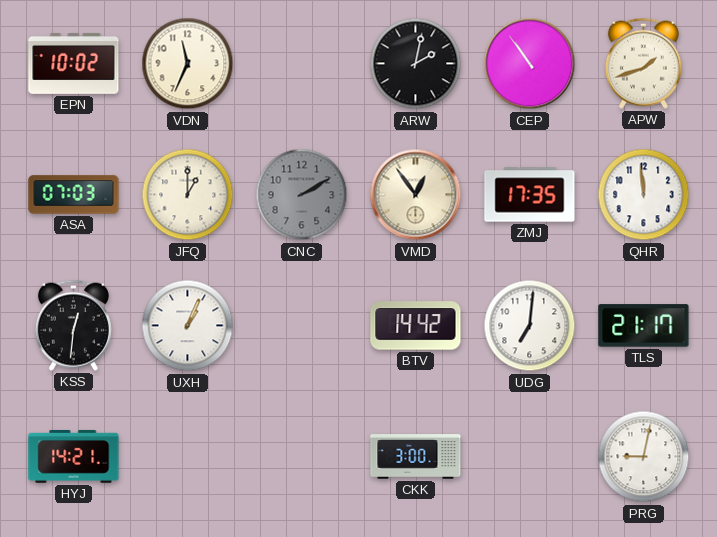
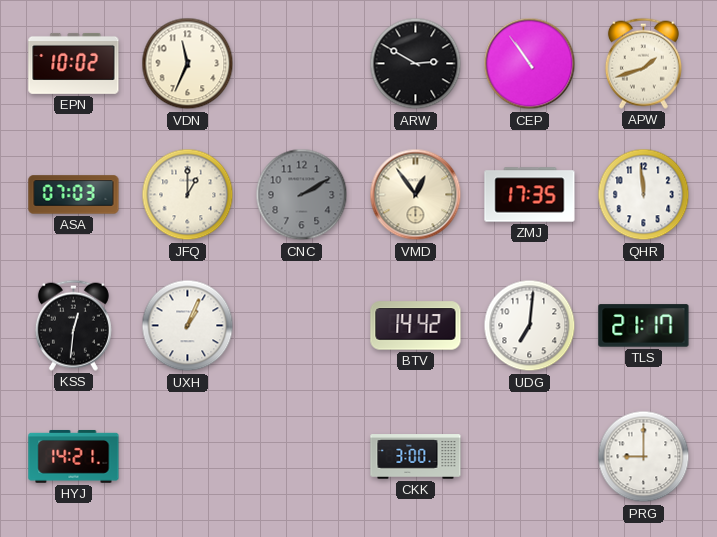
ARW: 2:02 -> 2:50 (416, 64)
PRG: 9:02 -> 9:00 (644, 457)
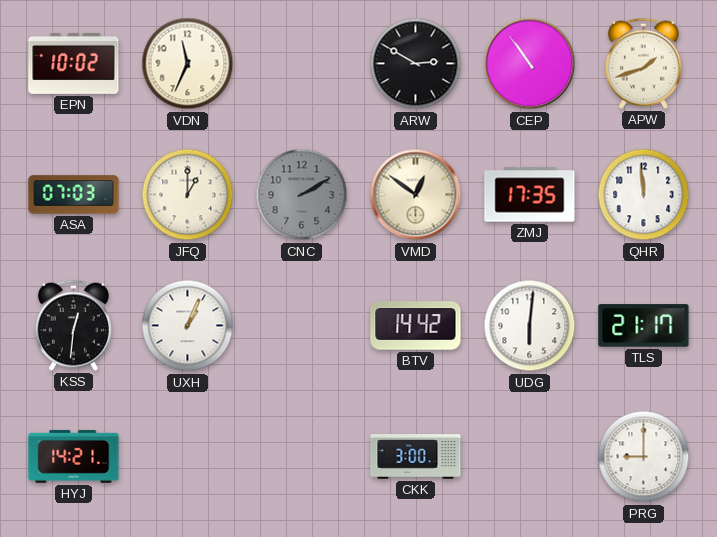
VMD: 12:54 -> 12:51 (416, 195)
UDG: 7:01 -> 6:01 (530, 326)
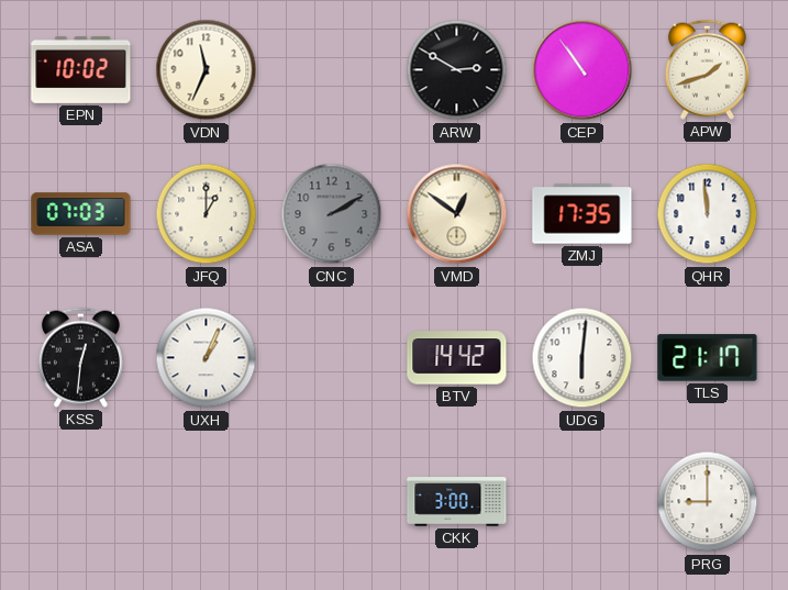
HYJ: 14:21 -> none (74, 456)
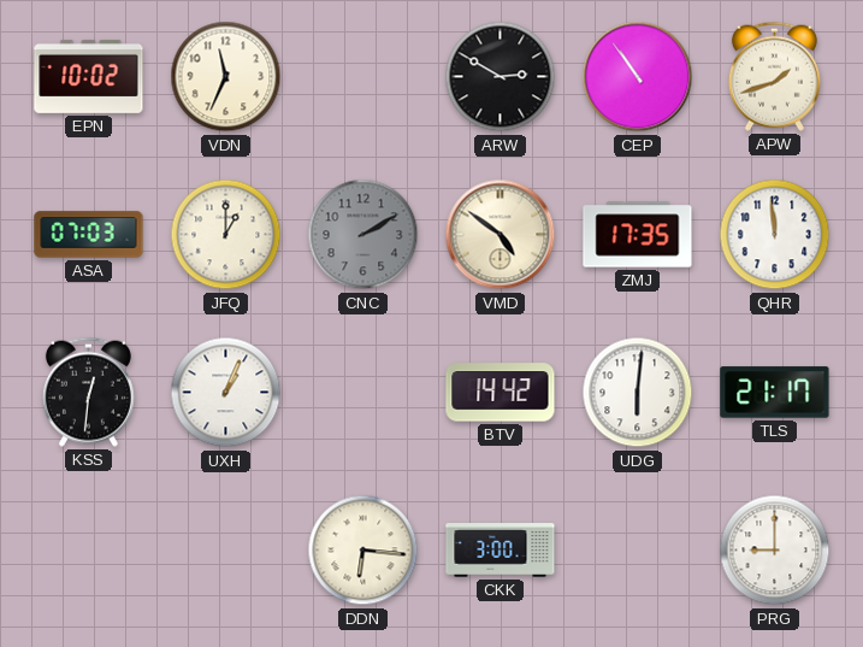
VMD: 12:51 -> 4:51 (501, 235)
DDN: none -> 6:16 (363, 551)
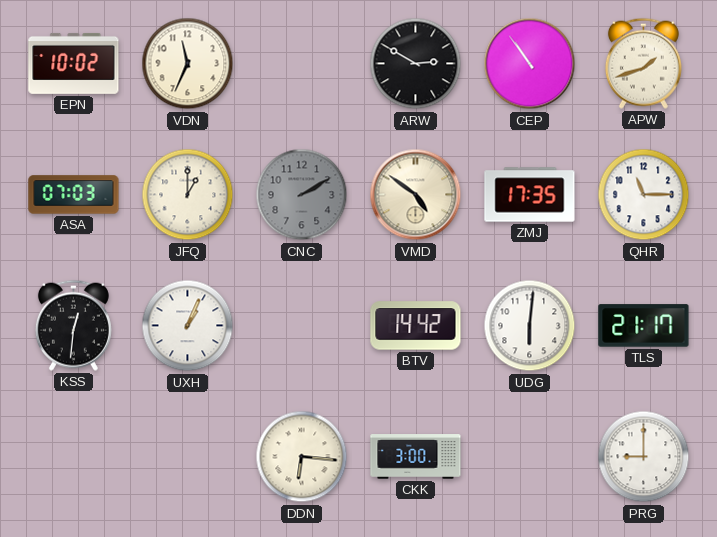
QHR: 11:59 -> 11:15 (644, 195)
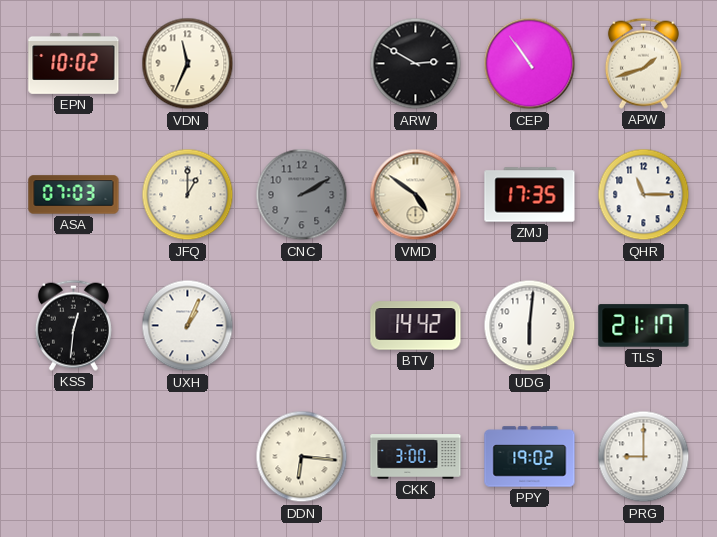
PPY: none -> 19:02 (530, 457)
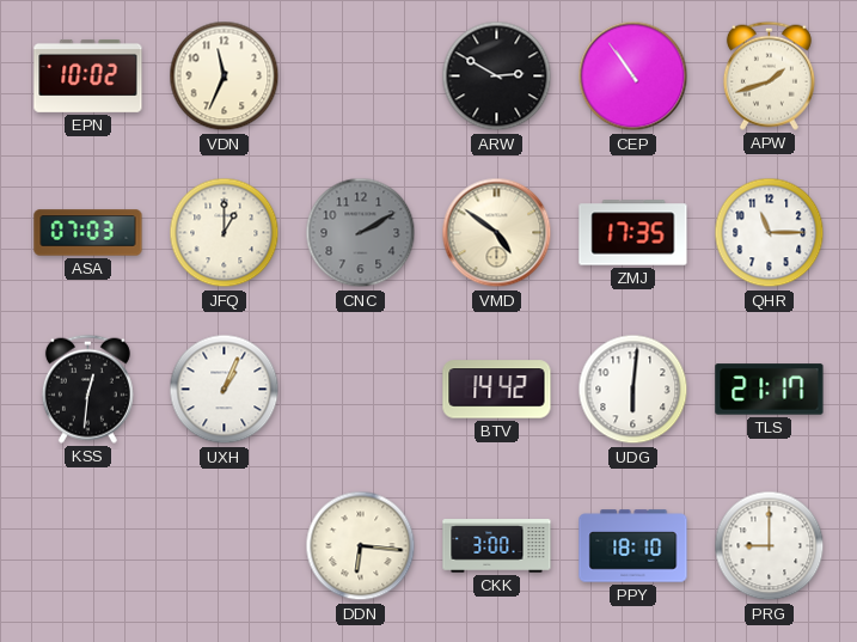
PPY: 19:02 -> 18:10 (633, 546)
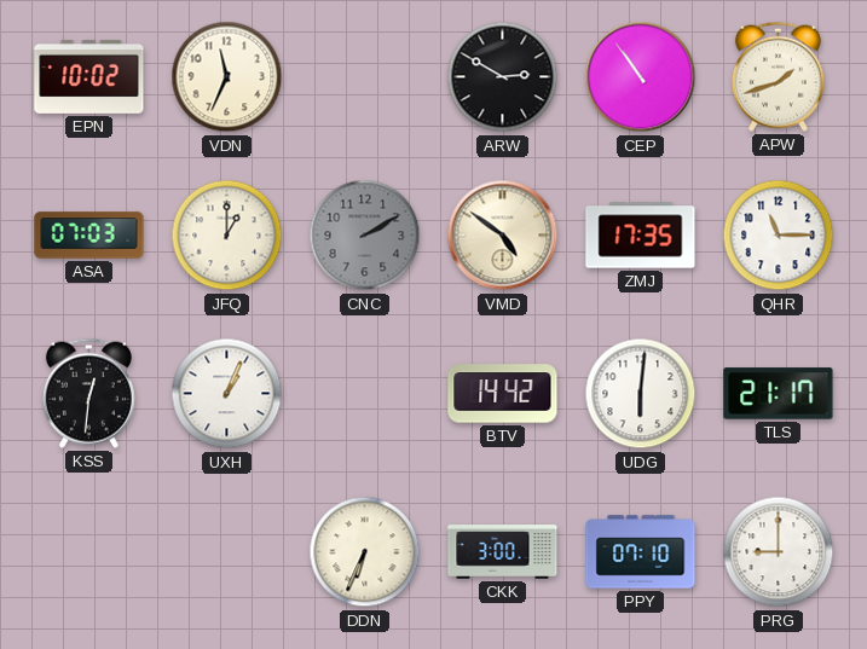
DDN: 6:16 -> 6:34 (365, 552)
PPY: 18:10 -> 07:10 (641, 552)
